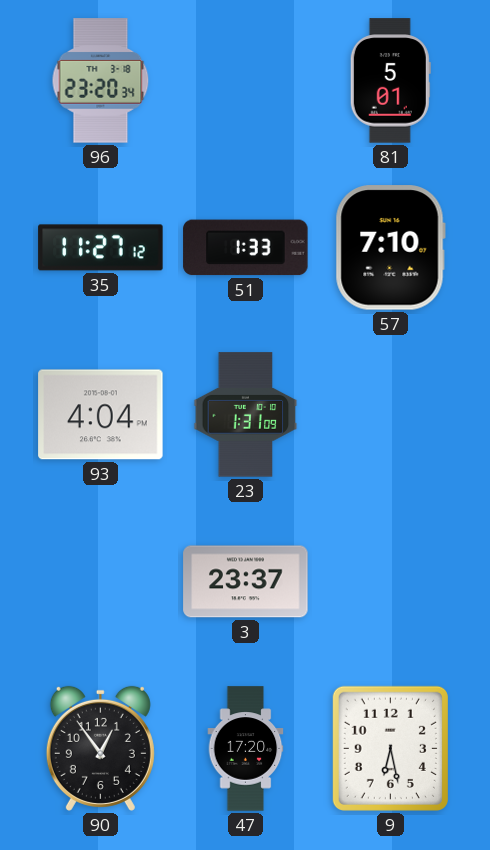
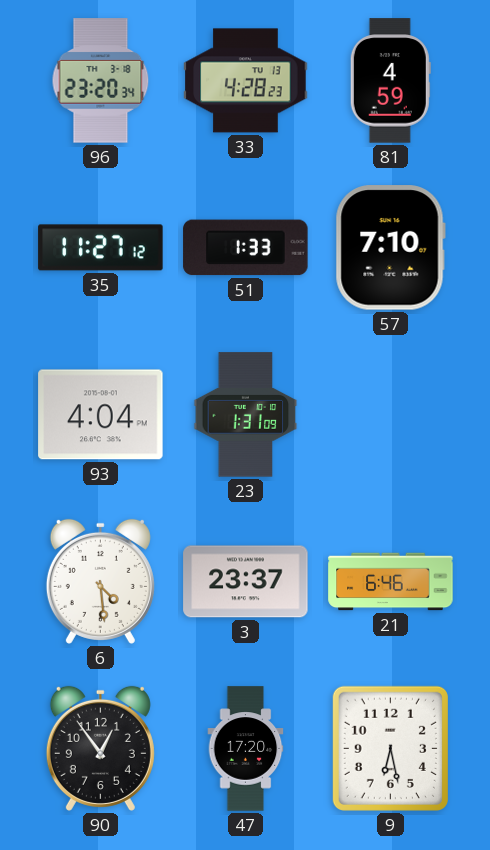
33: none -> 4:28 (246, 81)
81: 5:01 -> 4:59 (390, 81)
6: none -> 4:29 (100, 581)
21: none -> 6:46 (391, 582)
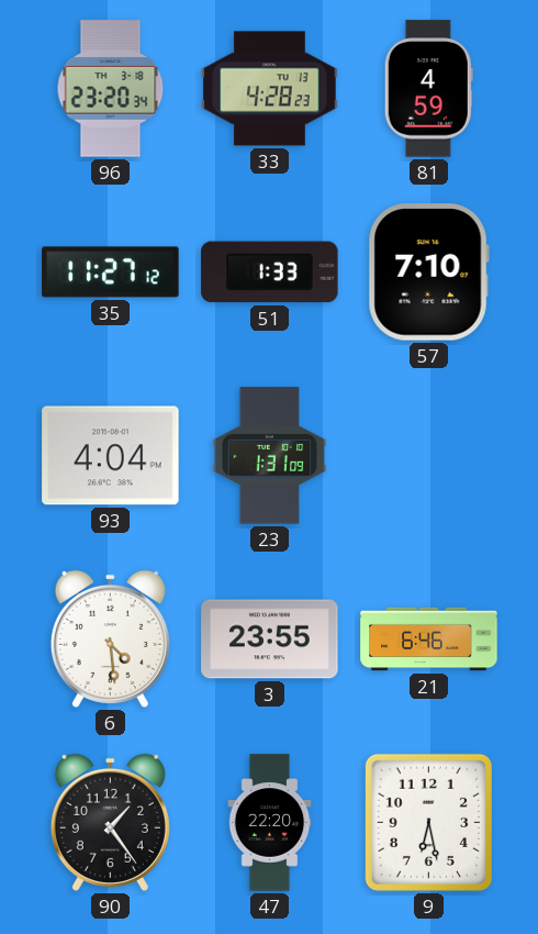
3: 23:37 -> 23:55 (270, 640)
90: 12:54 -> 1:24 (110, 822)
47: 17:20 -> 22:20 (270, 823)
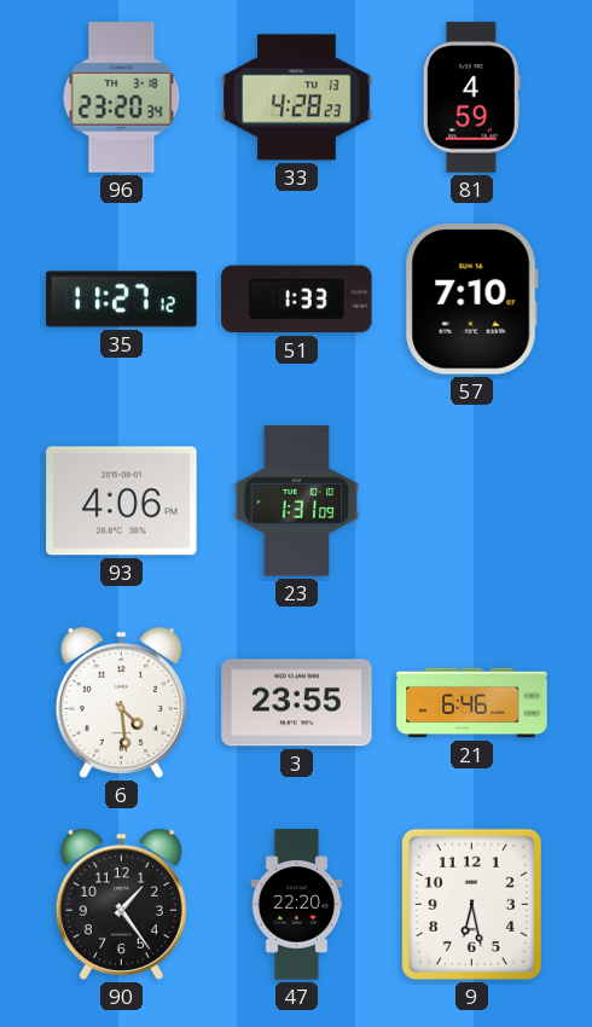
93: 4:04 -> 4:06 (122, 501)
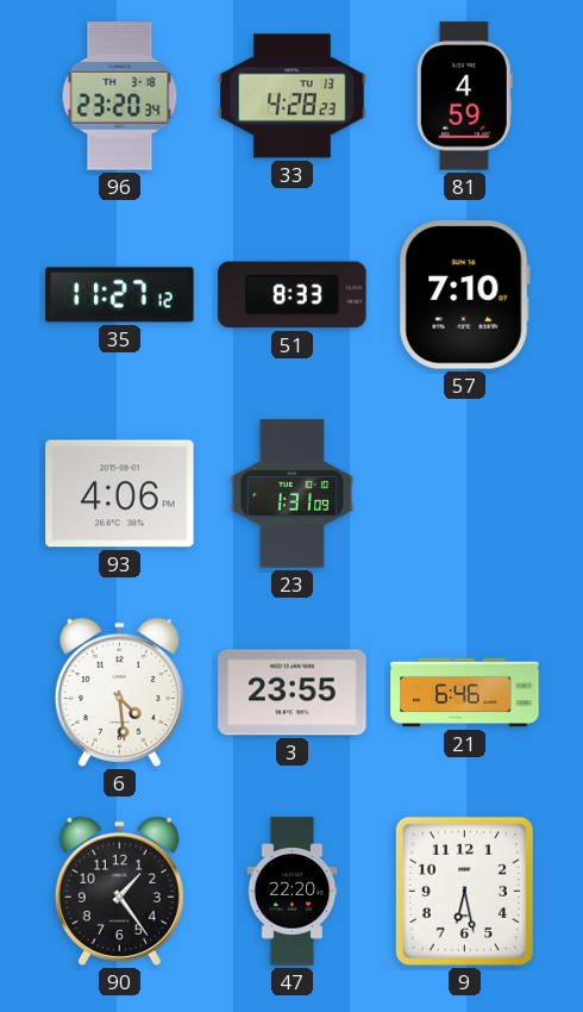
51: 1:33 -> 8:33 (293, 295)
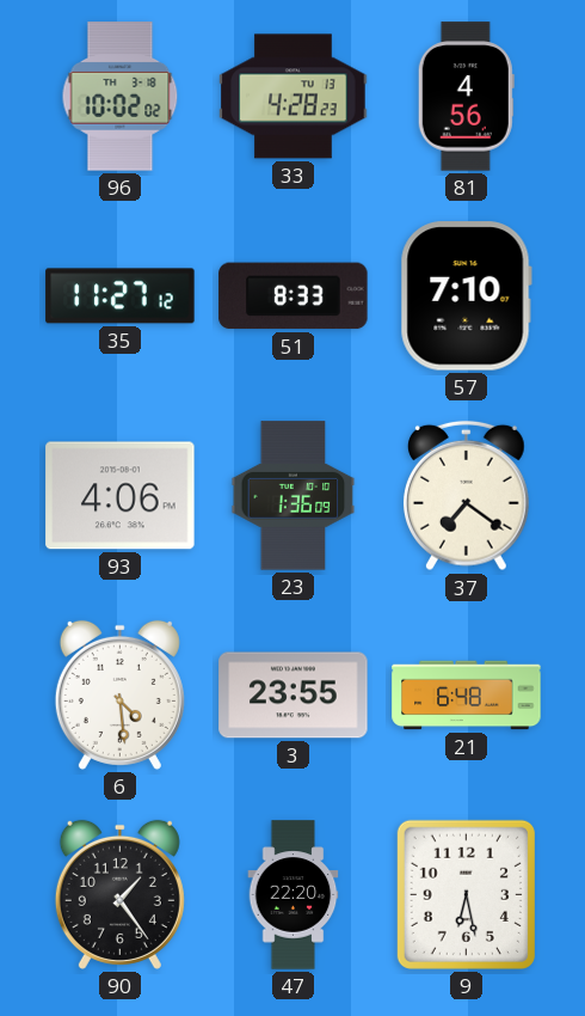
96: 23:20 -> 10:02 (121, 97)
81: 4:59 -> 4:56 (466, 97)
23: 1:31 -> 1:36 (294, 496)
37: none -> 7:21 (466, 496)
21: 6:46 -> 6:48 (467, 696)
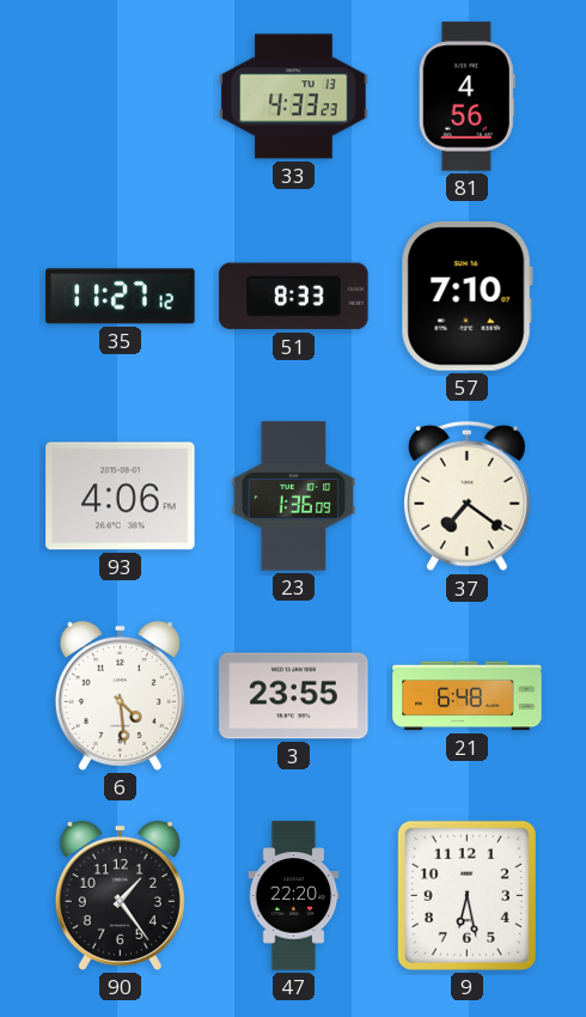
96: 10:02 -> none (121, 97)
33: 4:28 -> 4:33 (294, 97)
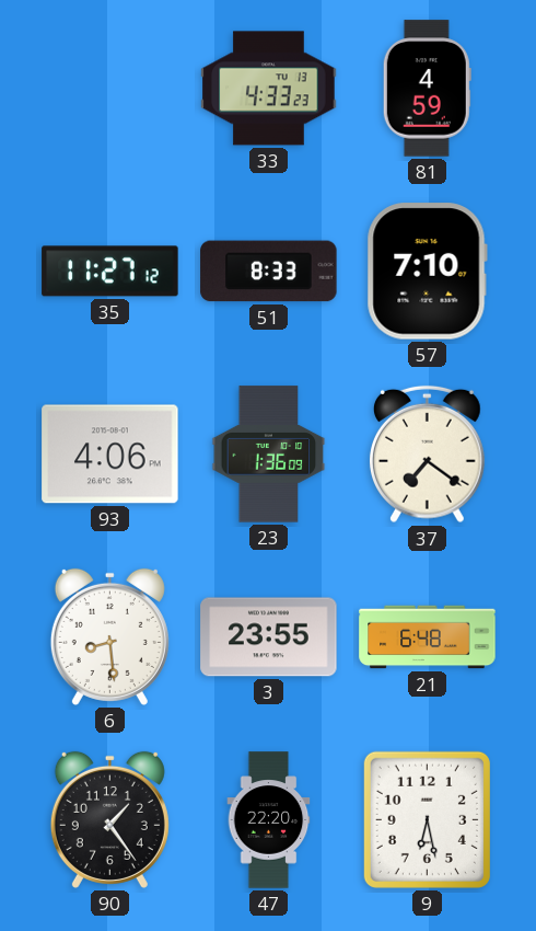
81: 4:56 -> 4:59 (427, 89)
6: 4:29 -> 8:29 (109, 636)
